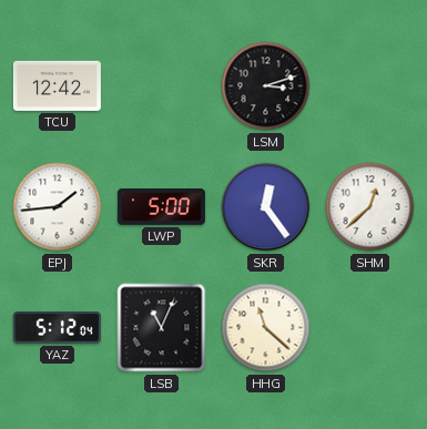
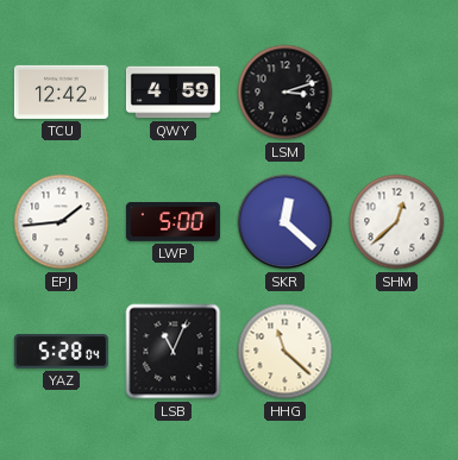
QWY: none -> 4:59 (172, 93)
SKR: 12:24 -> 12:22 (286, 222)
YAZ: 5:12 -> 5:28 (61, 352)
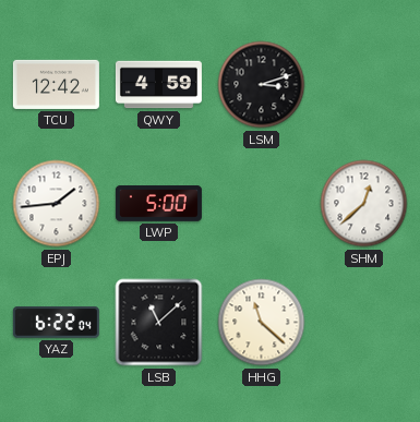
SKR: 12:22 -> none (286, 222)
YAZ: 5:28 -> 6:22 (56, 323)
LSB: 11:04 -> 11:08 (159, 323)
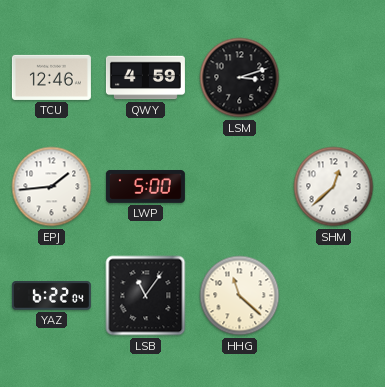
TCU: 12:42 -> 12:46 (51, 77)
LSB: 11:08 -> 11:06 (146, 296)
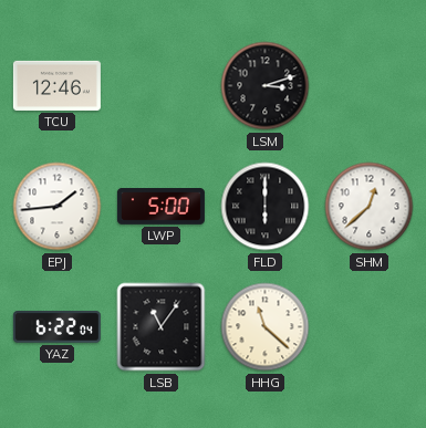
QWY: 4:59 -> none (145, 78)
FLD: none -> 6:00 (266, 207)
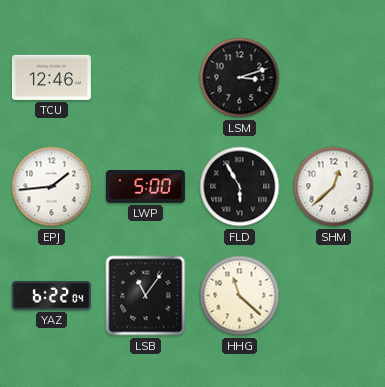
FLD: 6:00 -> 5:55 (240, 187)
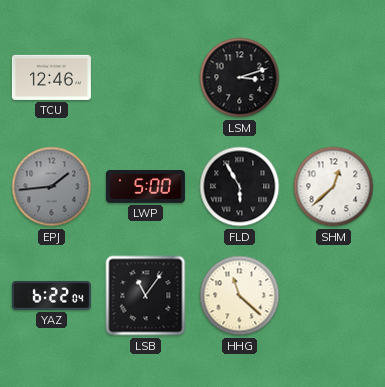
EPJ dial: white -> grey (52, 187)
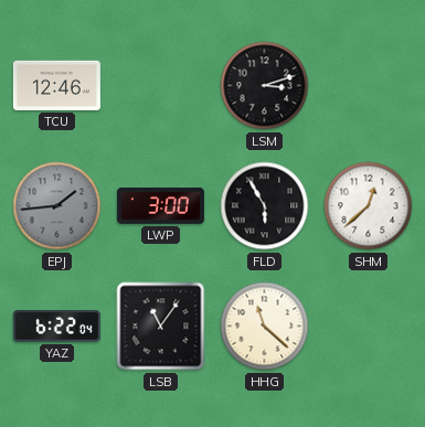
LWP: 5:00 -> 3:00 (160, 206)
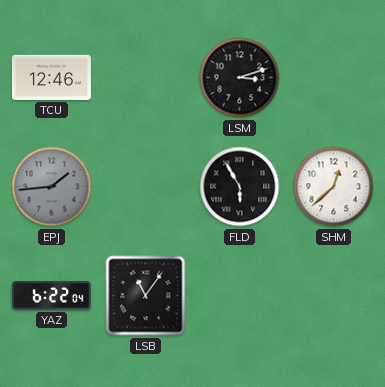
LWP: 3:00 -> none (160, 206)
HHG: 11:22 -> none (265, 327)
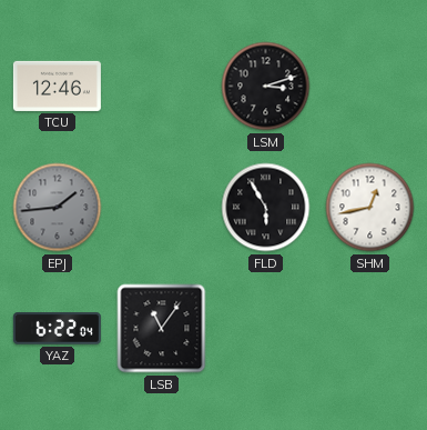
SHM: 12:38 -> 12:43 (370, 208)
